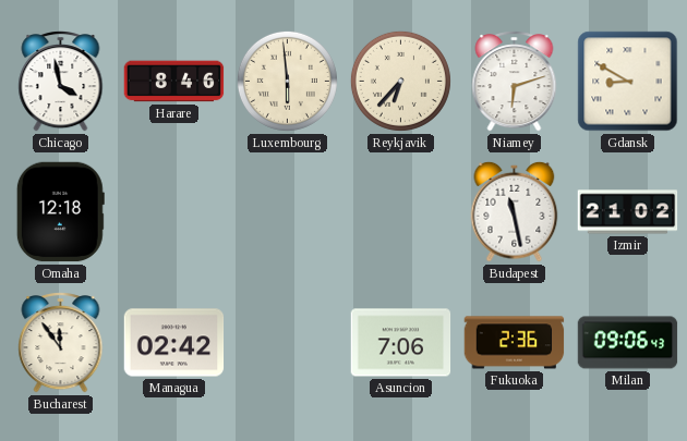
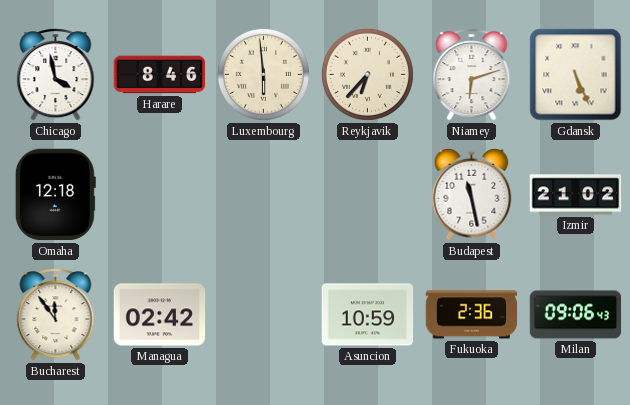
Gdansk: 8:50 -> 5:26 (576, 75)
Asuncion: 7:06 -> 10:59 (368, 315)
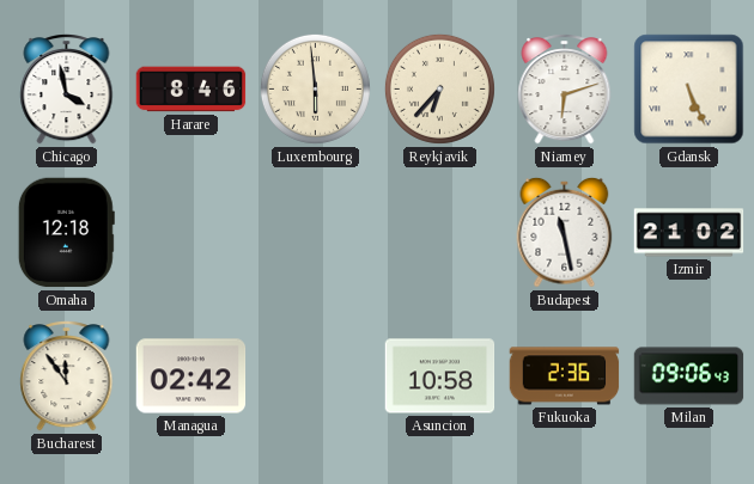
Asuncion: 10:59 -> 10:58 (440, 376)
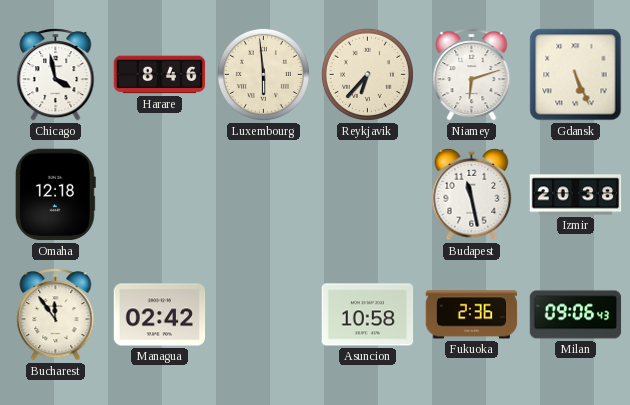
Izmir: 21:02 -> 20:38 (576, 195)
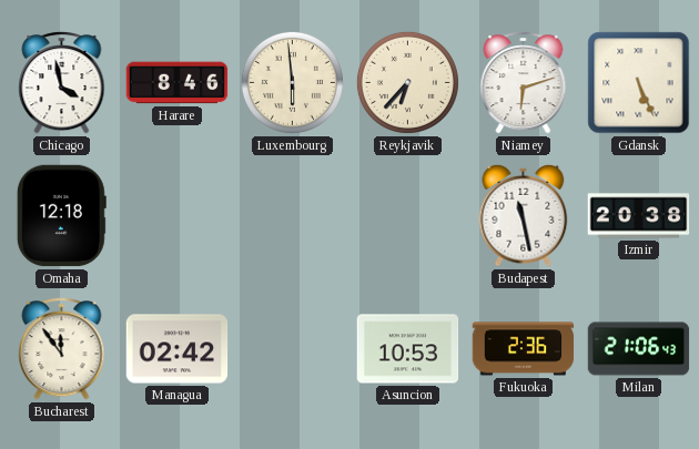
Asuncion: 10:58 -> 10:53 (408, 349)
Milan: 09:06 -> 21:06 (639, 349)
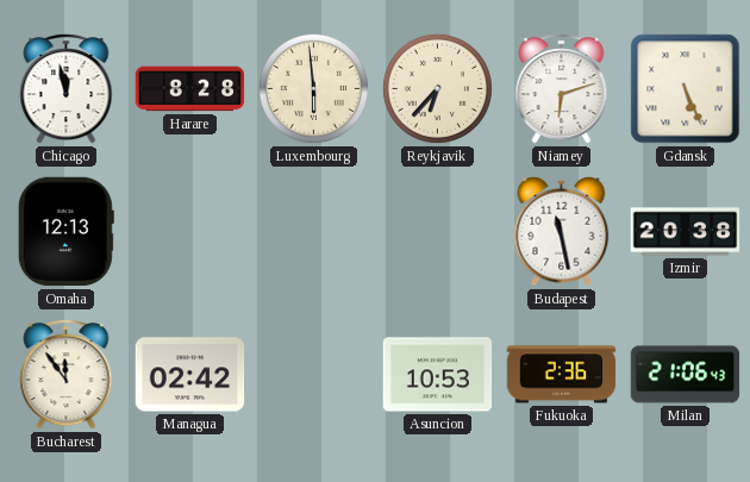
Chicago: 3:58 -> 11:58 (67, 89)
Harare: 8:46 -> 8:28 (190, 89)
Omaha: 12:18 -> 12:13 (65, 232)
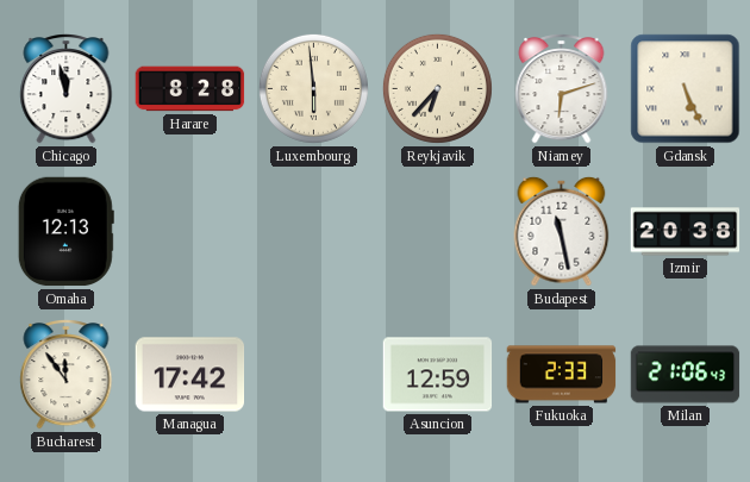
Managua: 02:42 -> 17:42 (190, 375)
Asuncion: 10:53 -> 12:59 (438, 375)
Fukuoka: 2:36 -> 2:33 (562, 375)
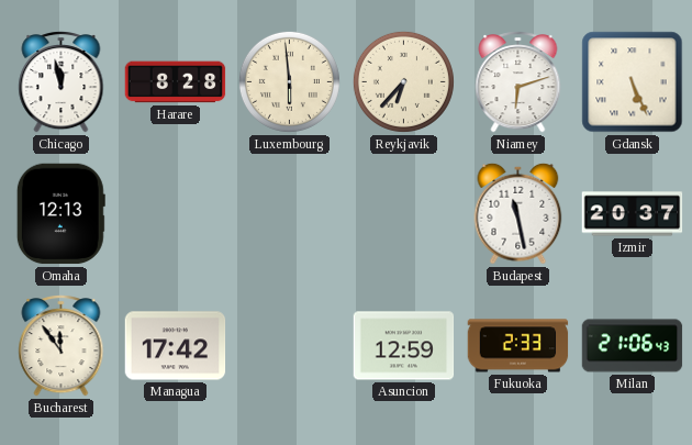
Izmir: 20:38 -> 20:37 (633, 214)
